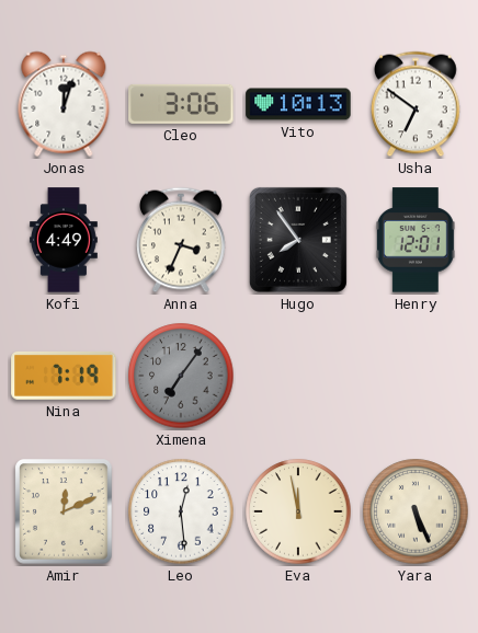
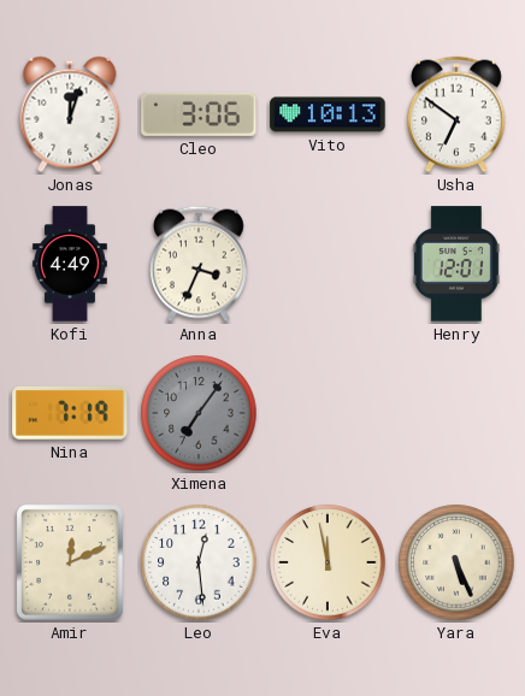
Hugo: 7:54 -> none (298, 240)
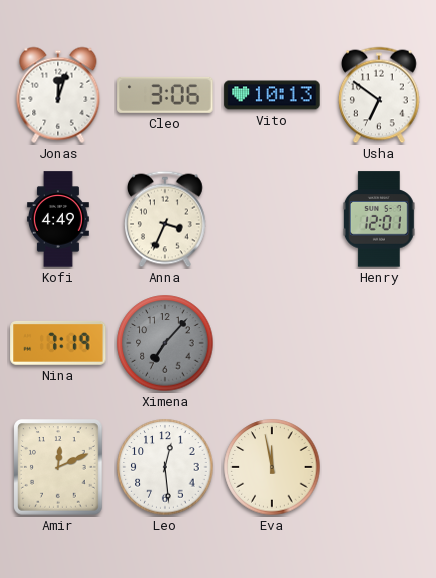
Ximena: 7:06 -> 7:07 (165, 343)
Yara: 5:26 -> none (456, 562)
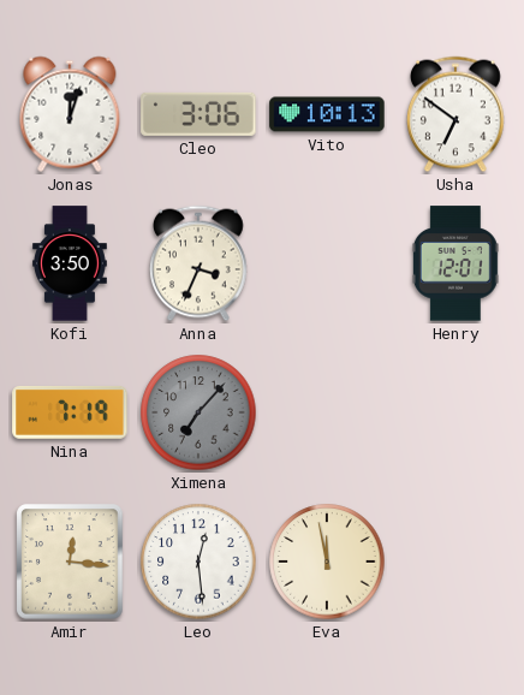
Kofi: 4:49 -> 3:50 (70, 263)
Amir: 12:11 -> 12:16 (70, 562)
